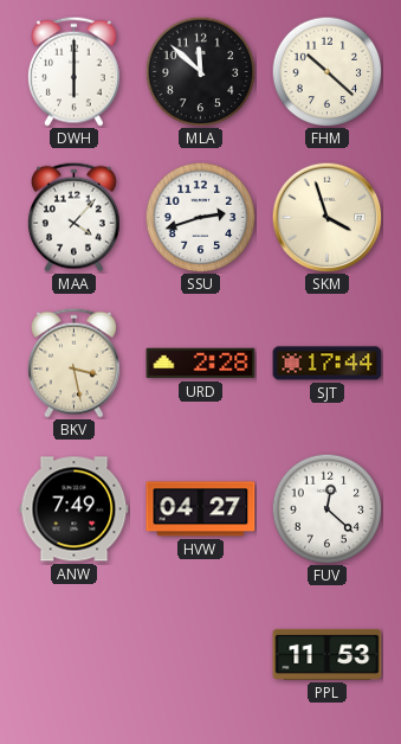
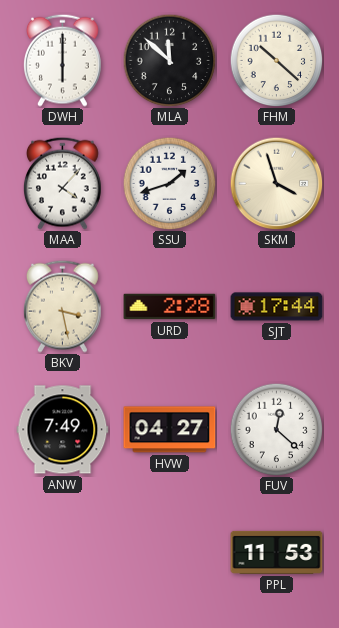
SSU: 2:42 -> 1:42 (169, 183)
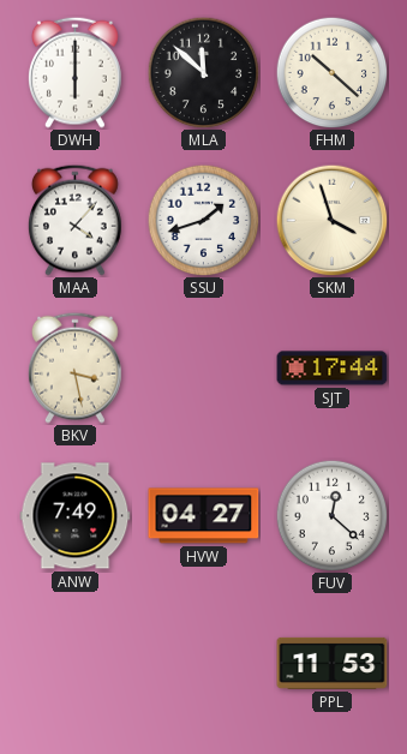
URD: 2:28 -> none (170, 307)
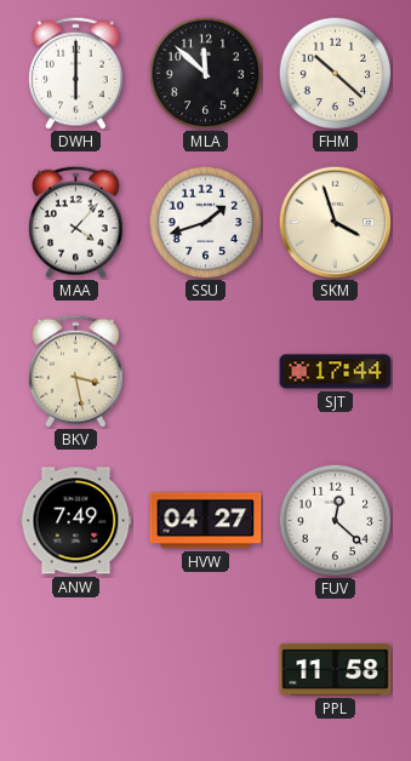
PPL: 11:53 -> 11:58 (336, 669)
